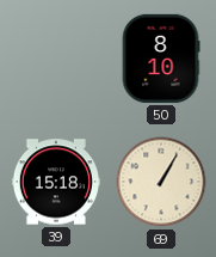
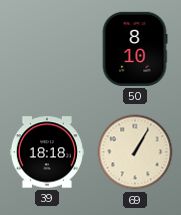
39: 15:18 -> 18:18 (47, 152)
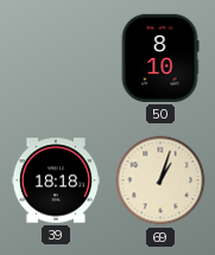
69: 1:05 -> 1:03 (160, 180)
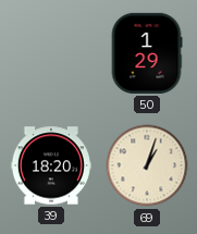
50: 8:10 -> 1:29 (147, 53)
39: 18:18 -> 18:20 (51, 165)
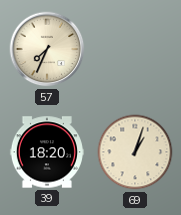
57: none -> 7:34 (47, 49)
50: 1:29 -> none (147, 53)
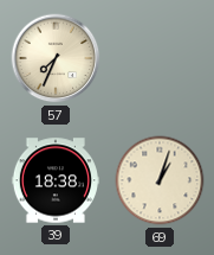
39: 18:20 -> 18:38 (56, 180)
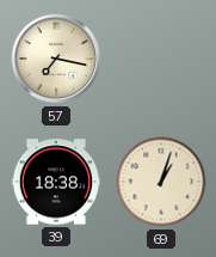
57: 7:34 -> 7:17 (56, 59)
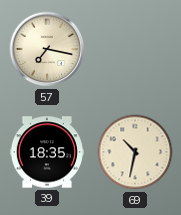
39: 18:38 -> 18:35 (47, 152)
69: 1:03 -> 10:32 (135, 152)
